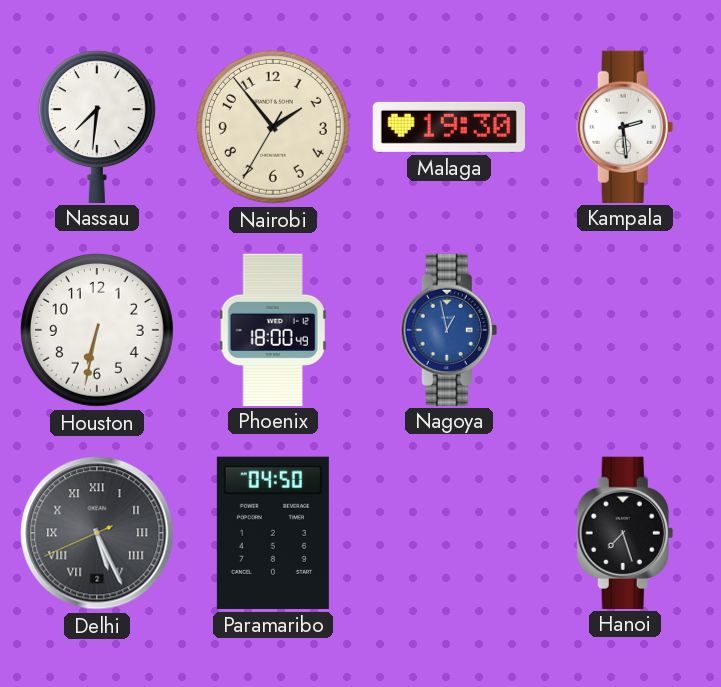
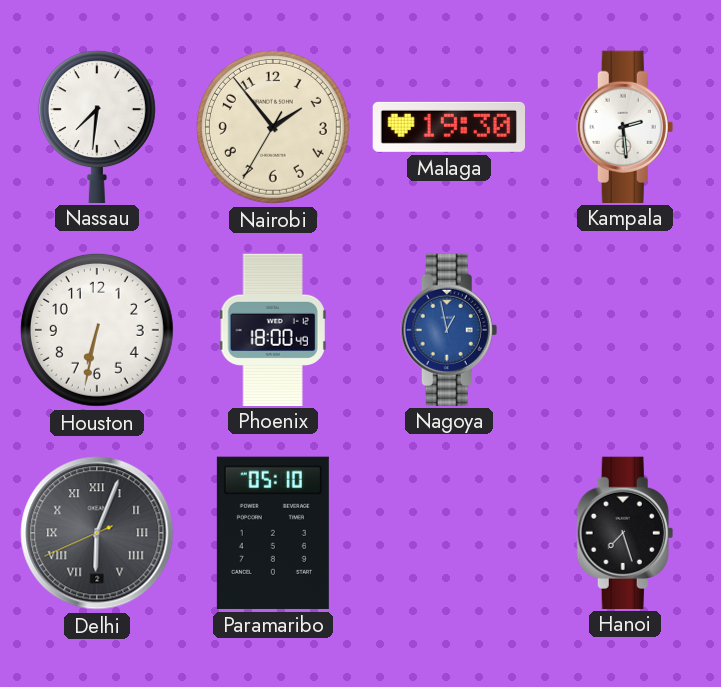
Delhi: 5:25 -> 6:03 (97, 533)
Paramaribo: 04:50 -> 05:10 (273, 533)
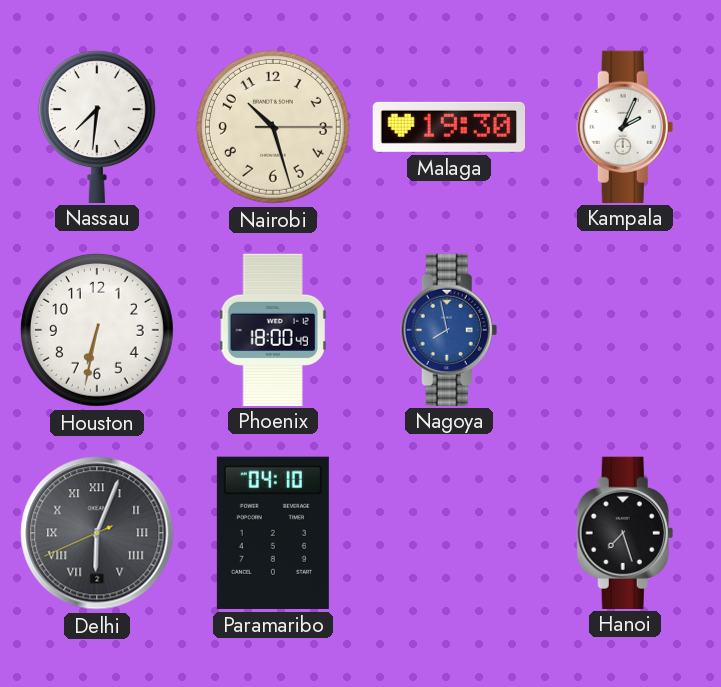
Nairobi: 1:53 -> 10:27 (273, 127)
Kampala: 2:29 -> 2:04 (625, 126)
Nagoya: 12:58 -> 7:58 (449, 329)
Paramaribo: 05:10 -> 04:10 (273, 533)
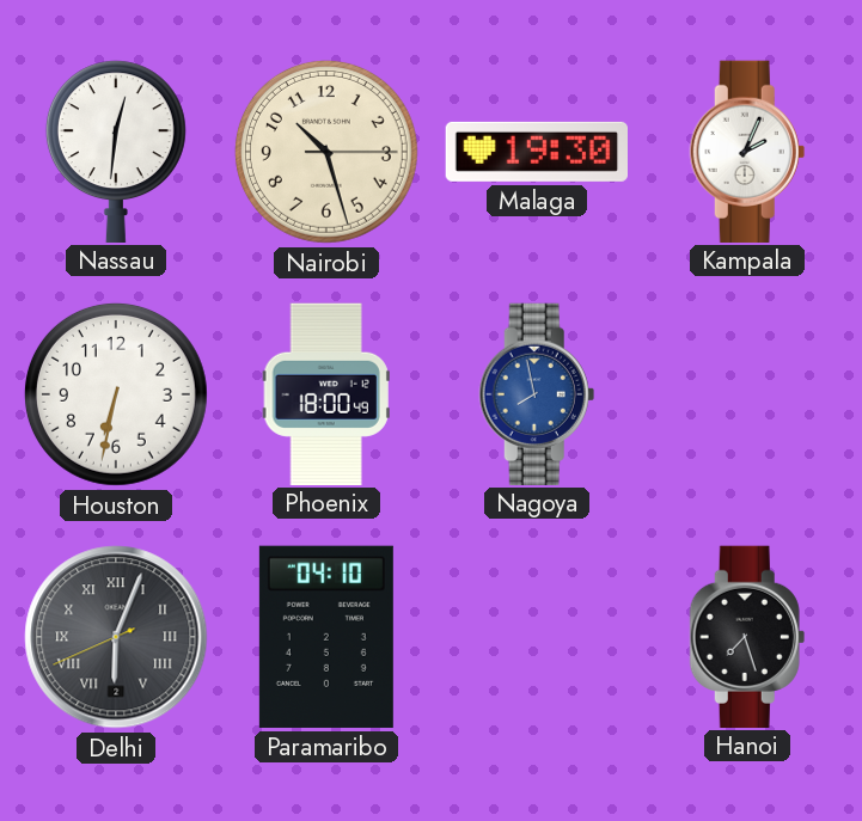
Nassau: 7:31 -> 12:31 (116, 151)
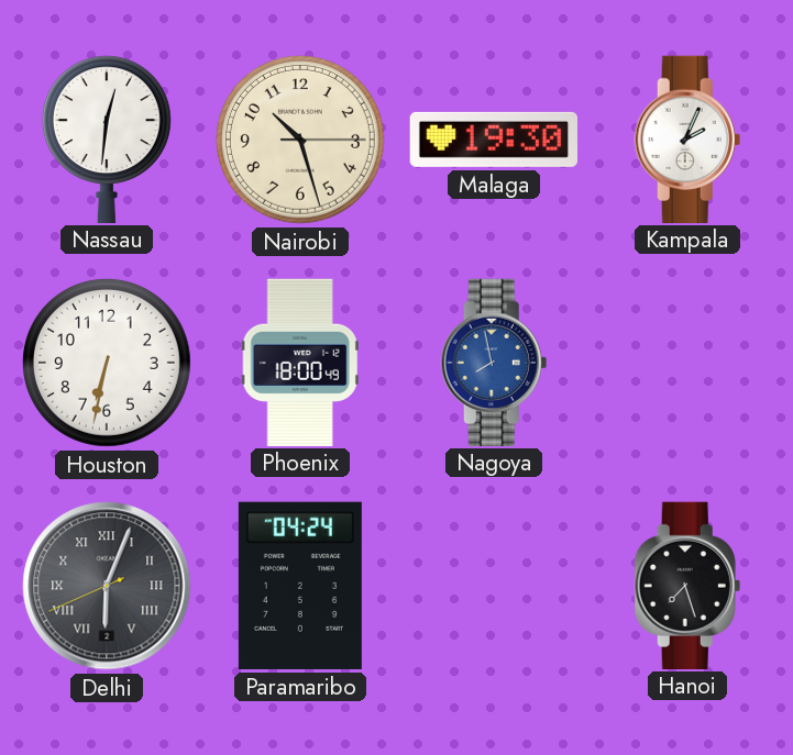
Paramaribo: 04:10 -> 04:24 (300, 586)
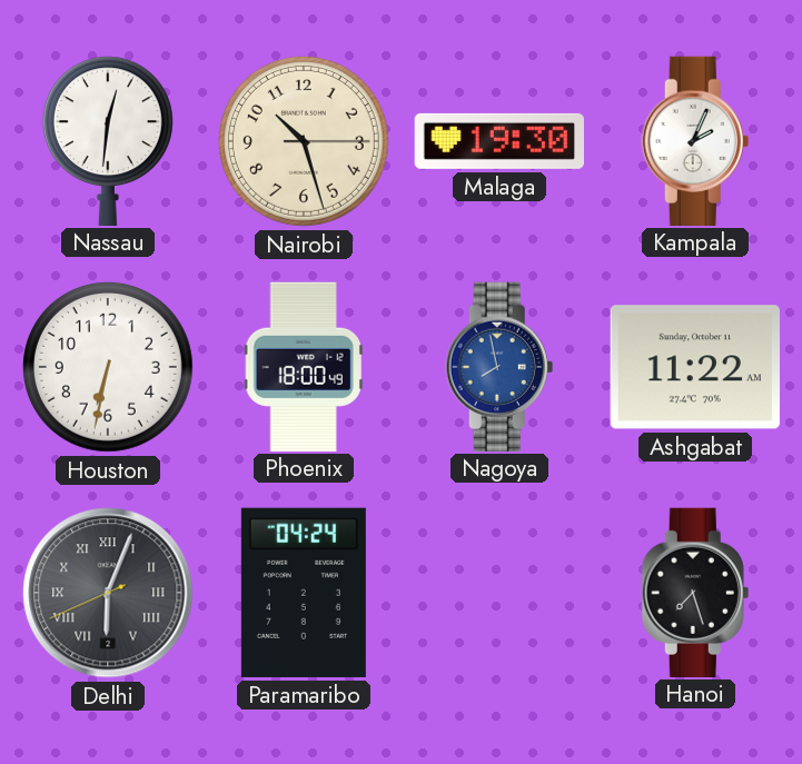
Ashgabat: none -> 11:22 (695, 367)
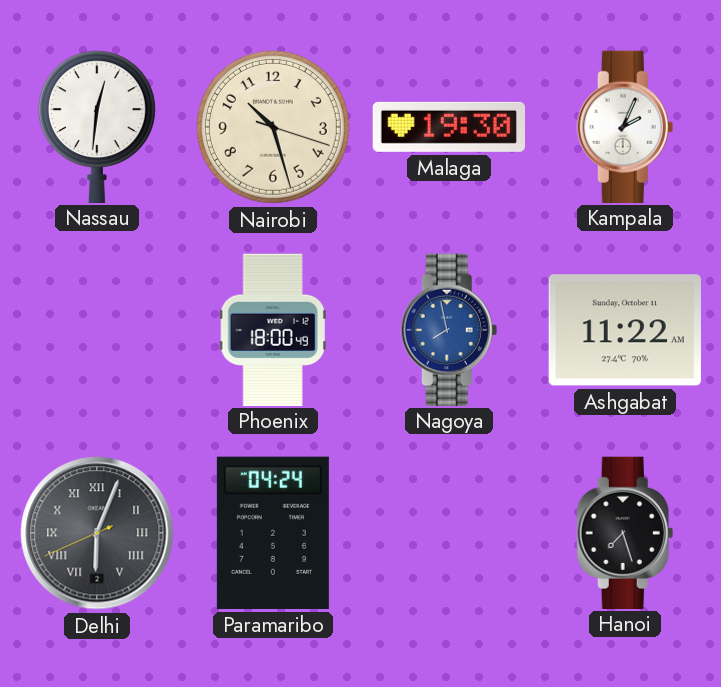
Nairobi: 10:27:15 -> 10:27:18 (273, 127)
Houston: 6:32 -> none (108, 367)
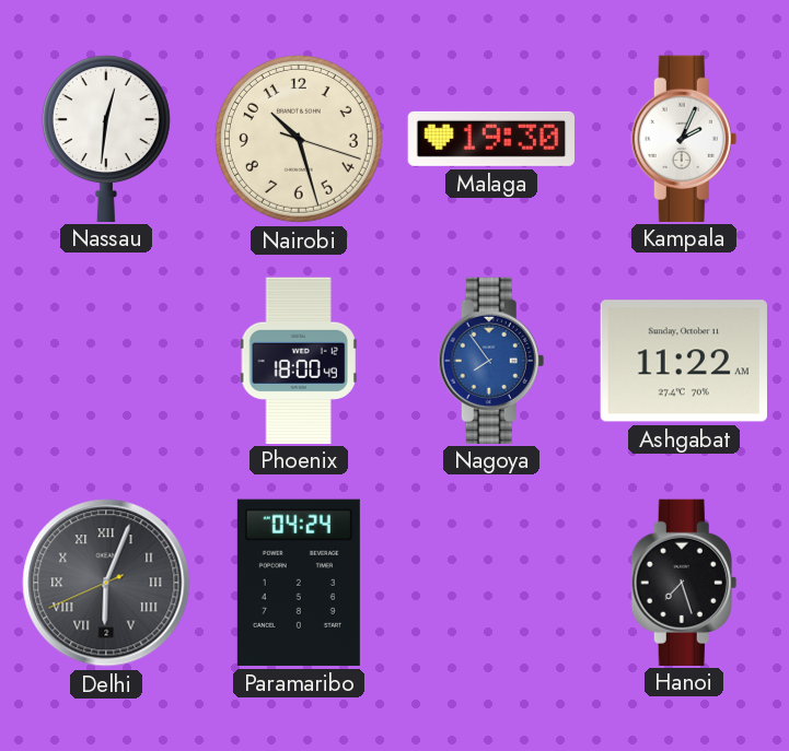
Nagoya: 7:58 -> 7:54 (491, 360)
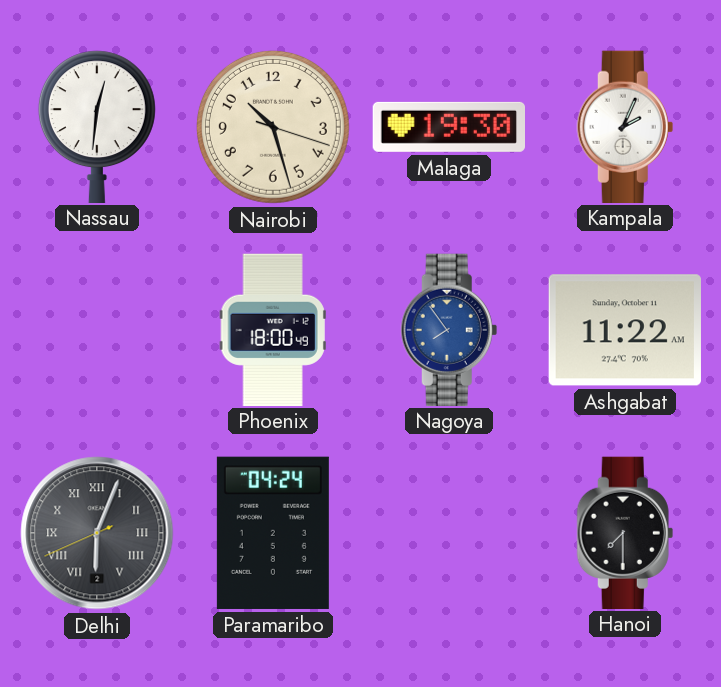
Hanoi: 7:27 -> 7:30 (625, 532)
